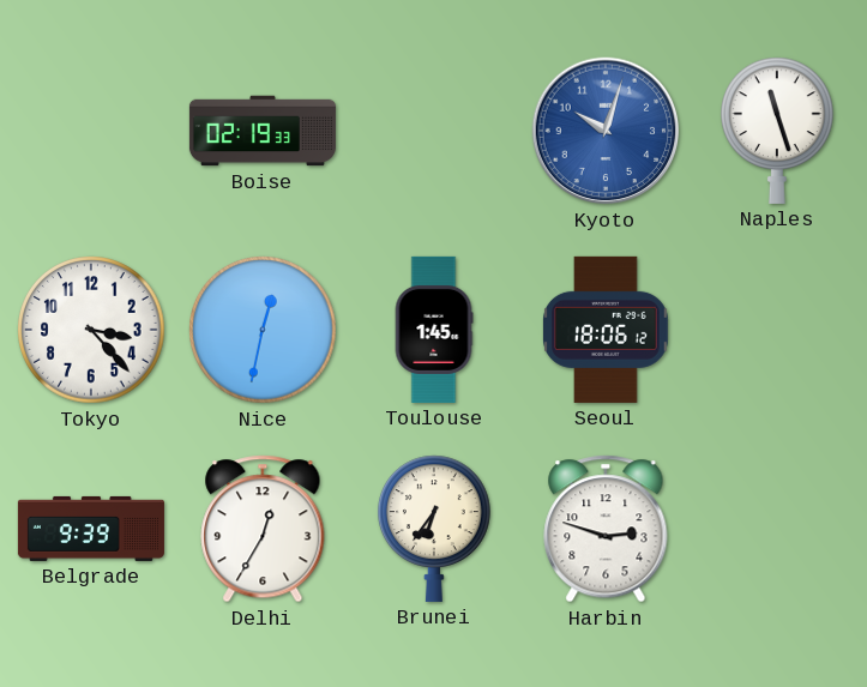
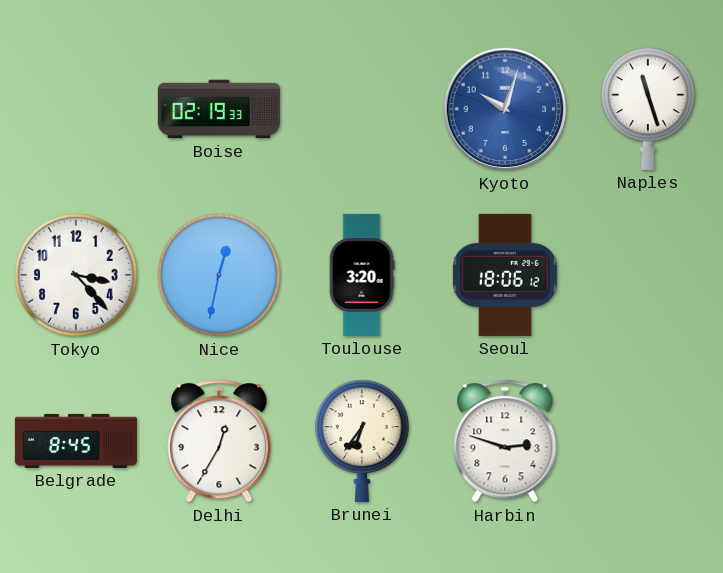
Toulouse: 1:45 -> 3:20 (362, 275)
Belgrade: 9:39 -> 8:45 (76, 441)
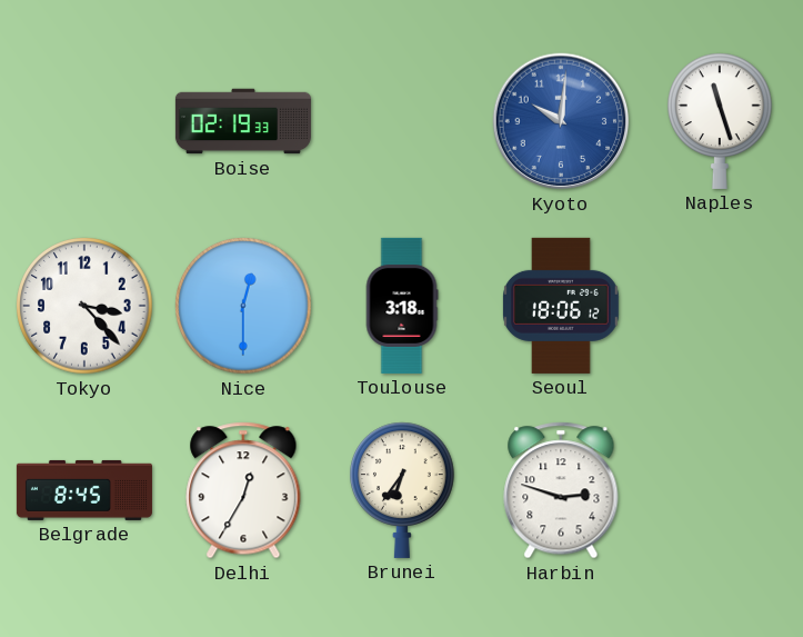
Kyoto: 10:03 -> 10:01 (561, 121)
Nice: 12:32 -> 12:30 (243, 306)
Toulouse: 3:20 -> 3:18 (402, 306)
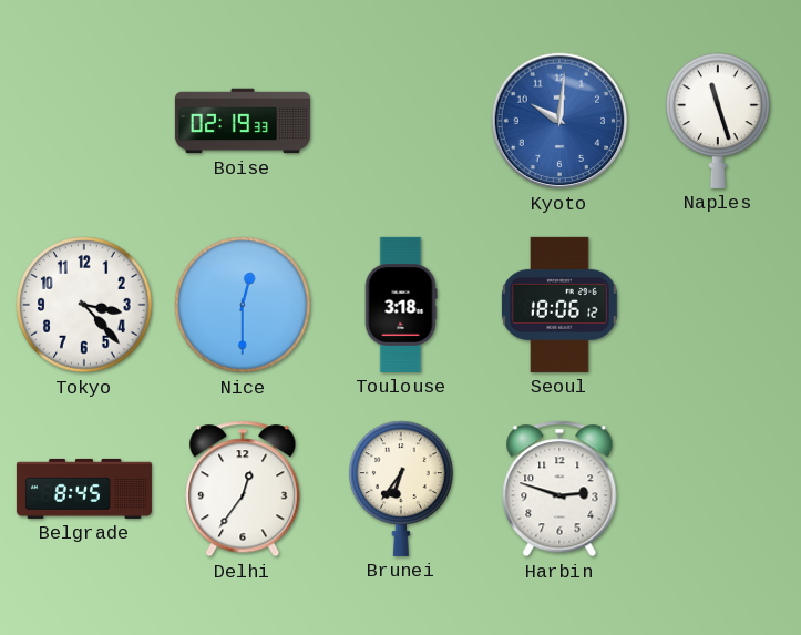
Delhi: 12:35 -> 12:36 (243, 489)
